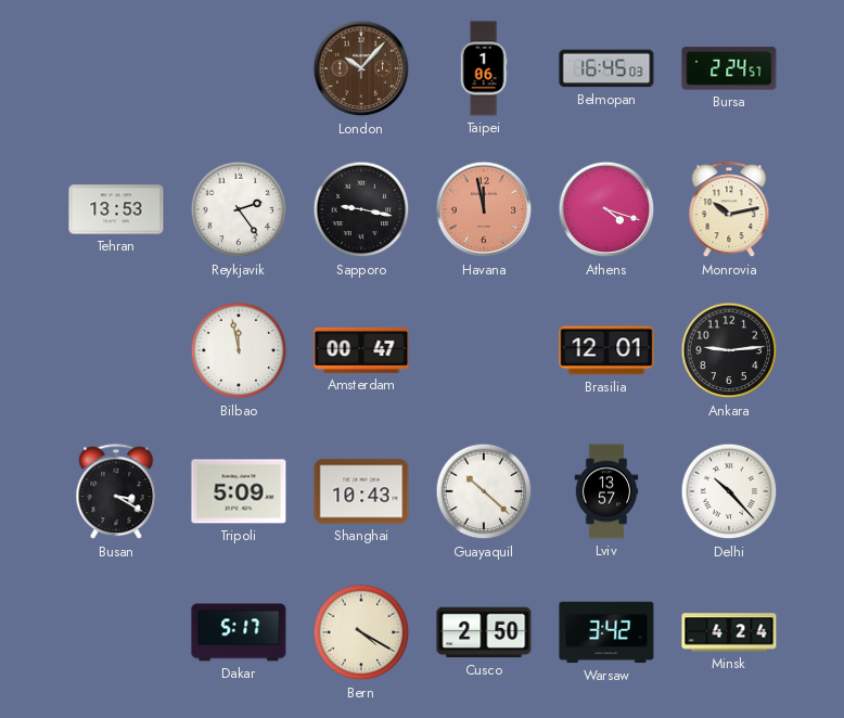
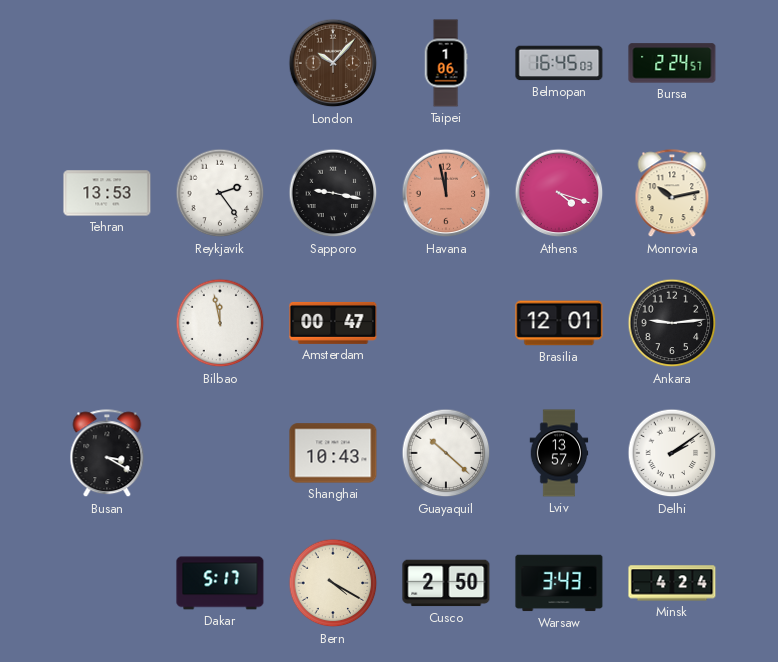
Tripoli: 5:09 -> none (239, 491)
Delhi: 10:23 -> 2:09 (672, 453)
Warsaw: 3:42 -> 3:43 (559, 583)
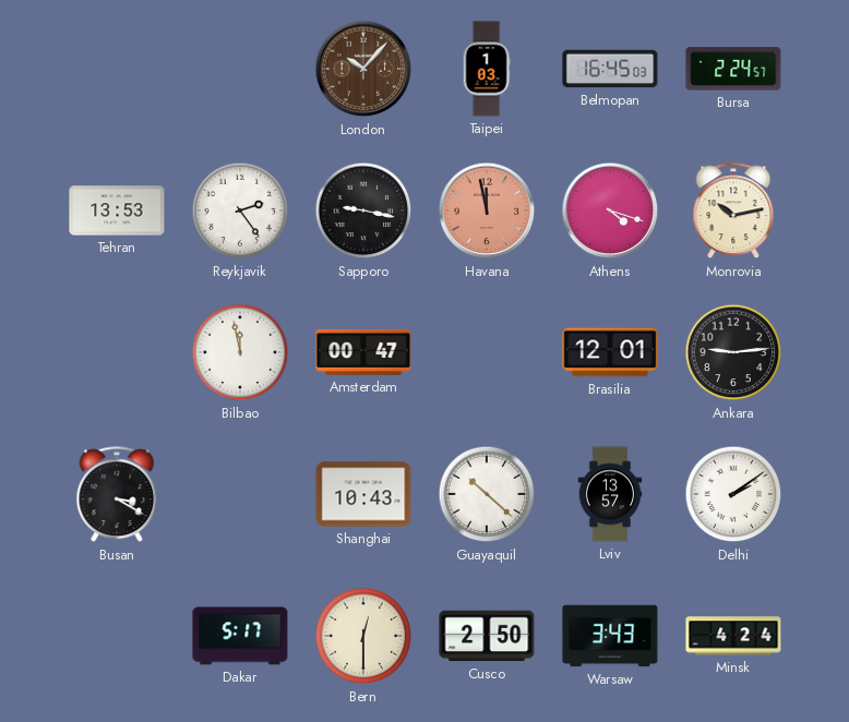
Taipei: 1:06 -> 1:03 (487, 69)
Bern: 4:20 -> 12:30 (363, 636)
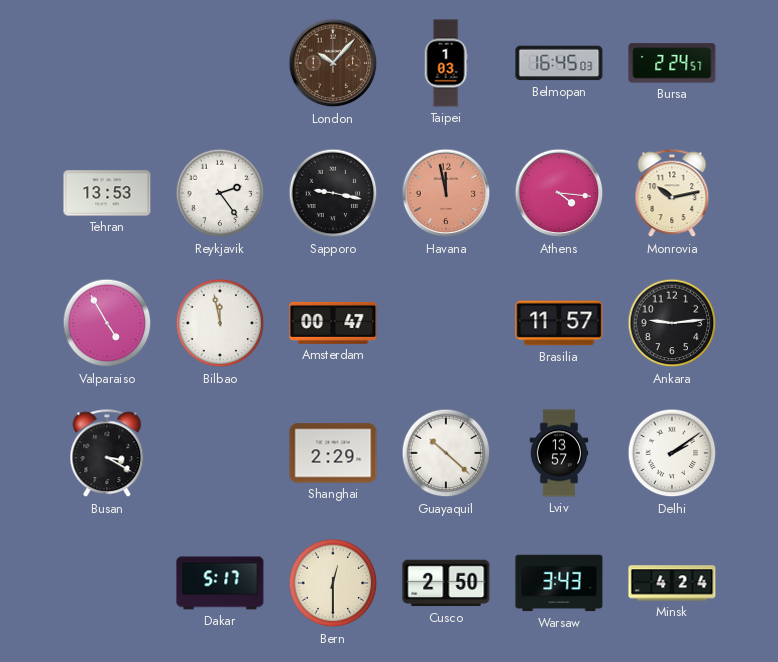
Athens: 4:18 -> 4:16 (559, 193)
Valparaiso: none -> 4:55 (107, 323)
Brasilia: 12:01 -> 11:57 (559, 323)
Shanghai: 10:43 -> 2:29 (333, 453)
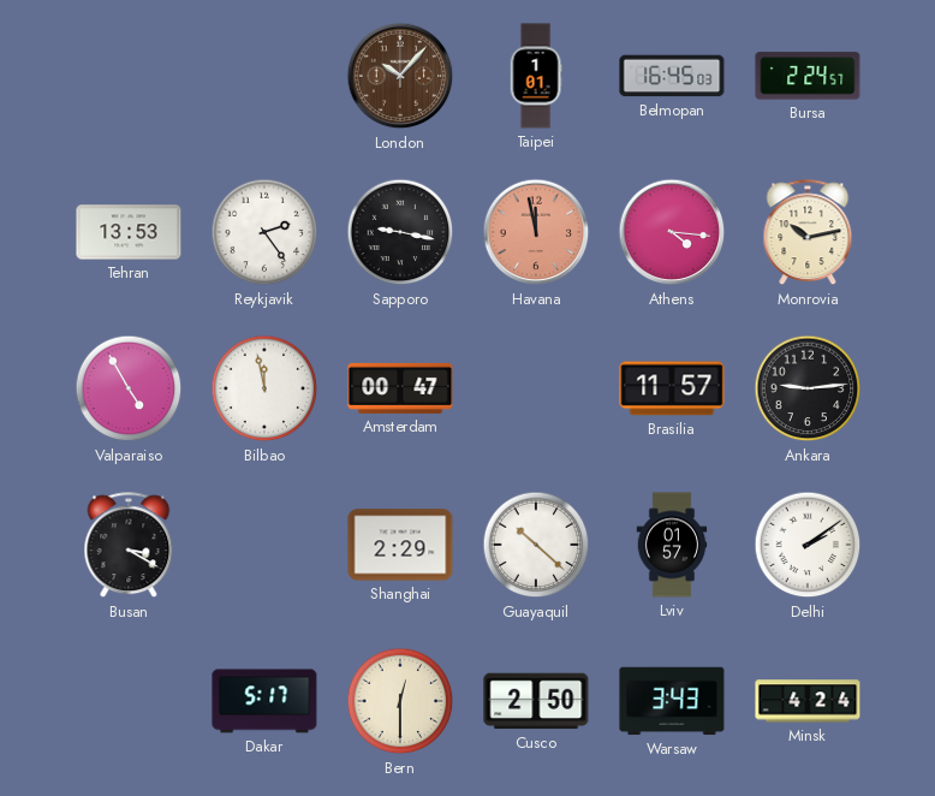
Taipei: 1:03 -> 1:01 (536, 76)
Lviv: 13:57 -> 01:57 (672, 545)
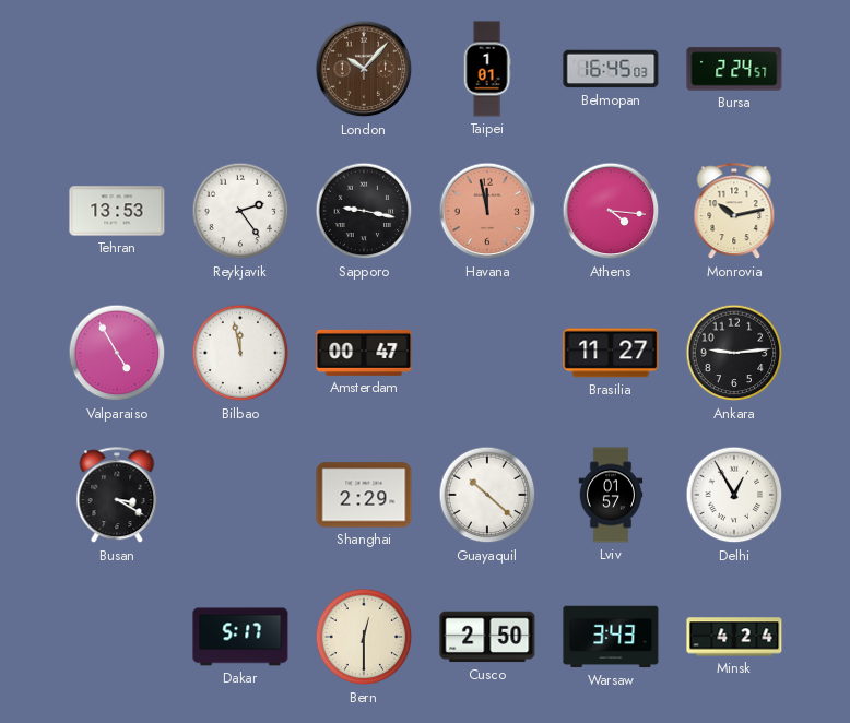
Brasilia: 11:57 -> 11:27 (611, 353)
Delhi: 2:09 -> 12:55 (734, 495)
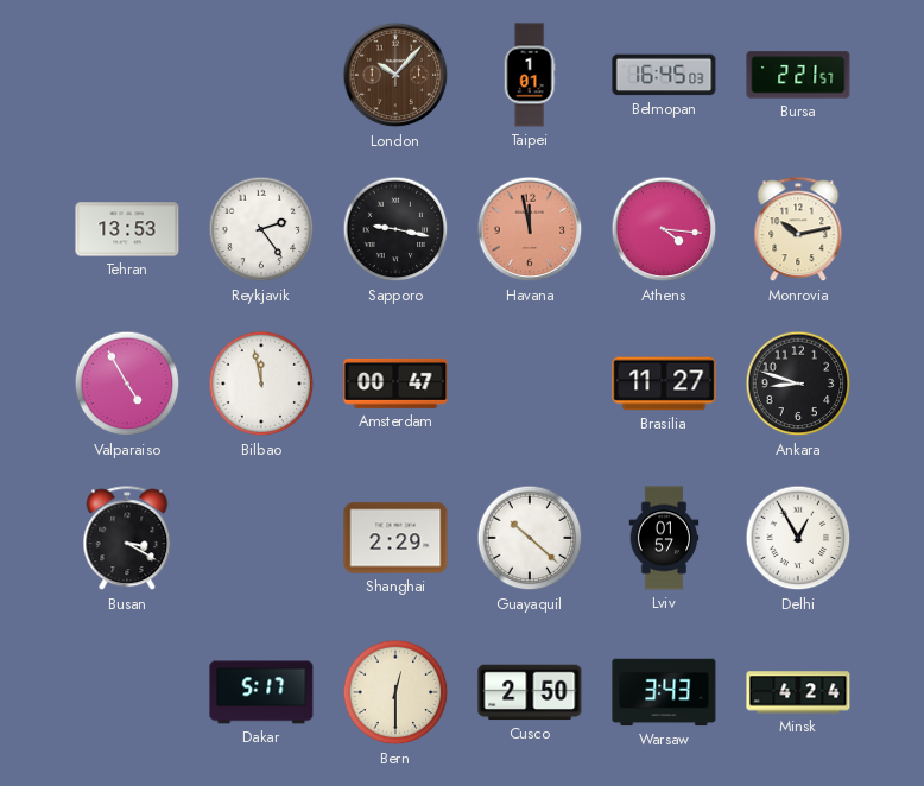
Bursa: 2:24 -> 2:21 (798, 75)
Ankara: 9:14 -> 8:48 (798, 384)
